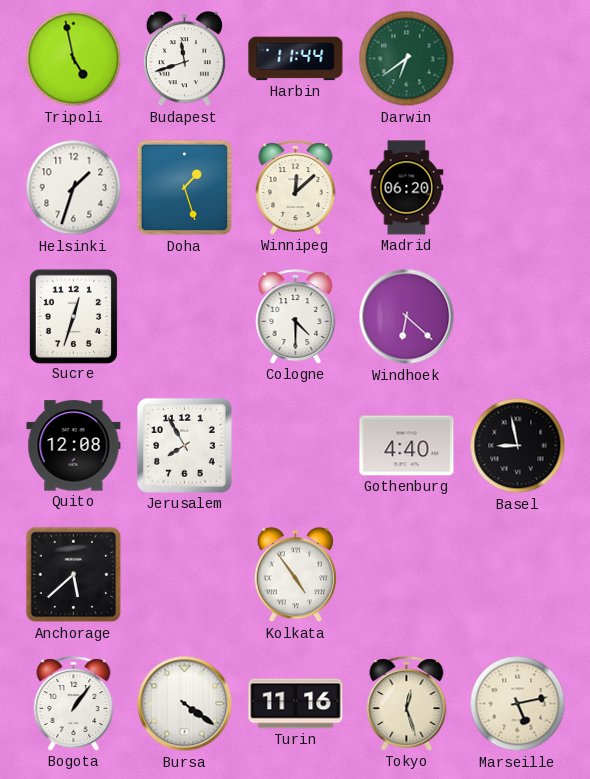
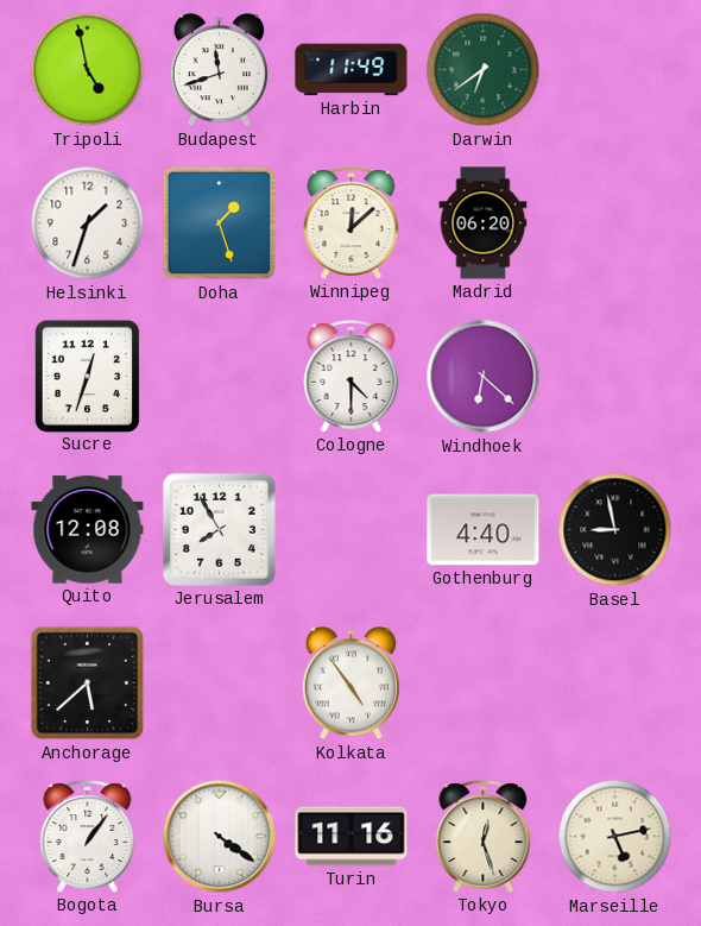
Harbin: 11:44 -> 11:49 (352, 70)
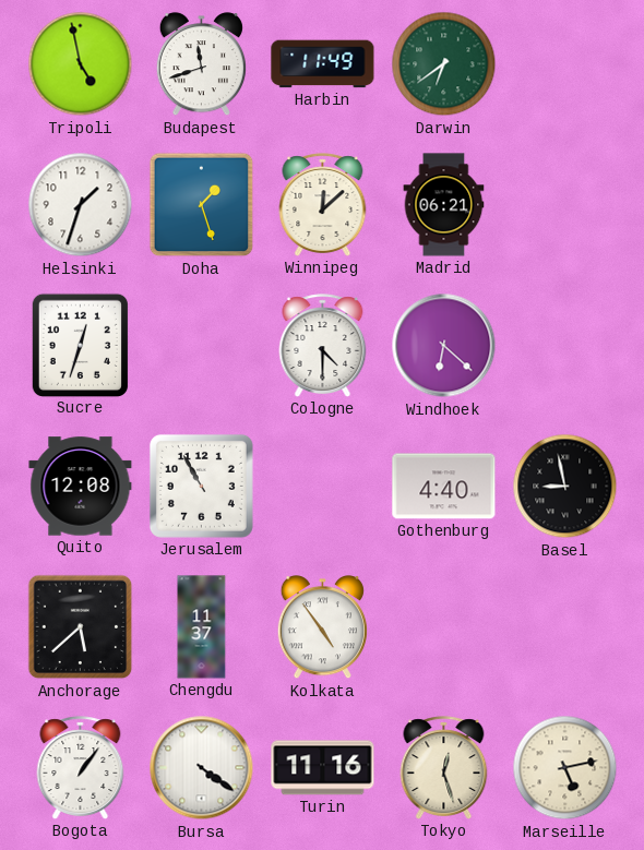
Madrid: 06:20 -> 06:21 (444, 205)
Jerusalem: 7:55 -> 10:55 (201, 486)
Chengdu: none -> 11:37 (202, 627)
